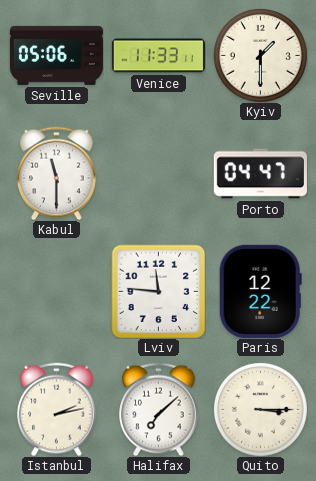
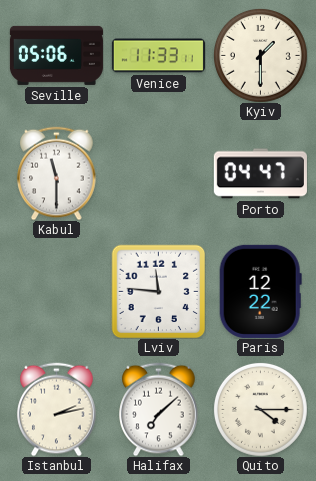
Quito: 3:15 -> 4:15 (260, 409)
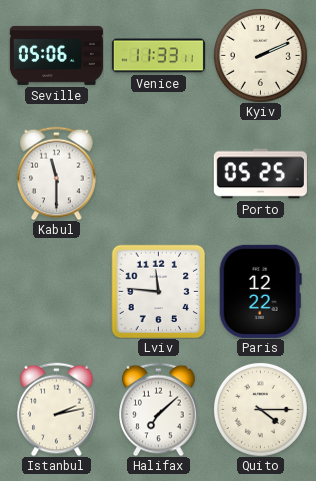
Kyiv: 1:30 -> 2:11 (260, 55)
Porto: 04:47 -> 05:25 (260, 174)
